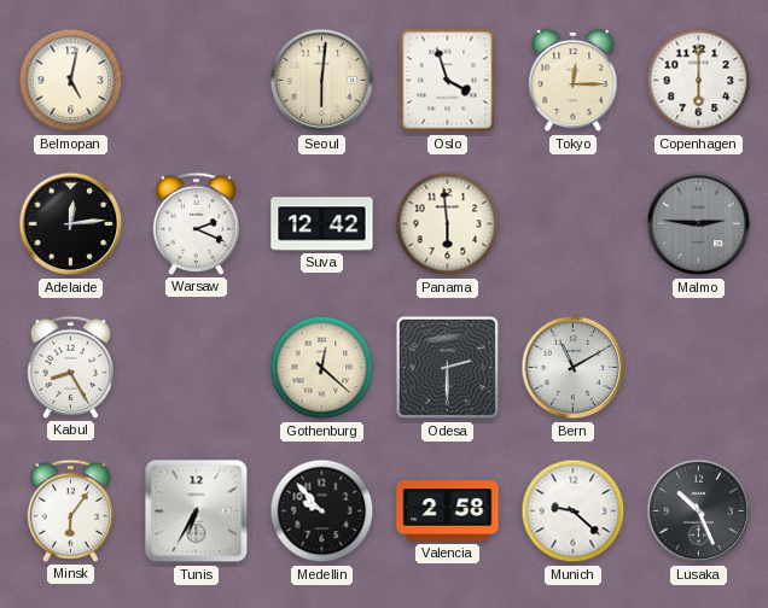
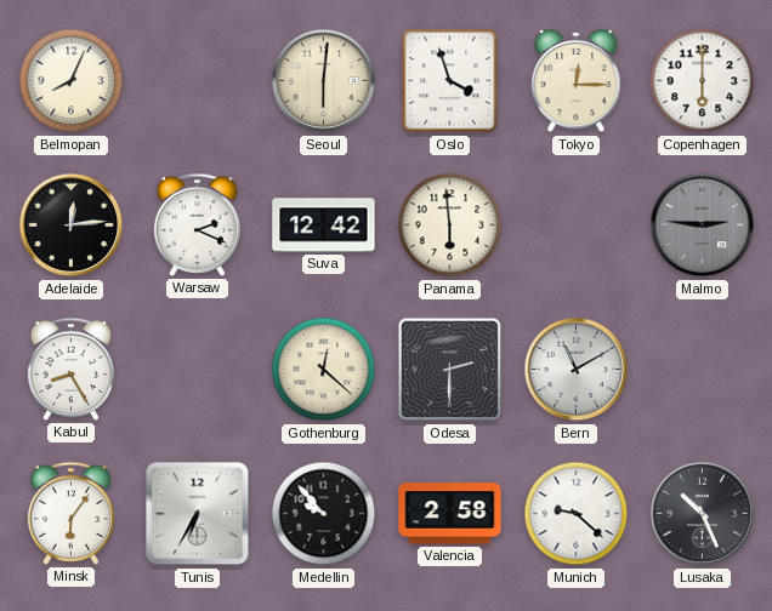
Belmopan: 5:02 -> 8:04 (72, 81)
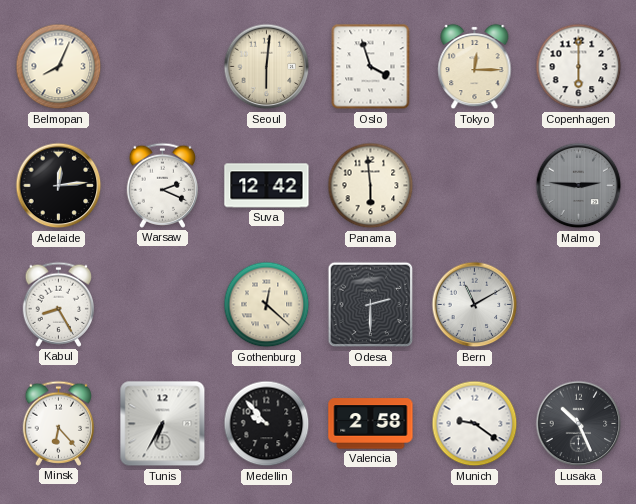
Minsk: 6:06 -> 6:23 (59, 423)
Munich: 9:22 -> 9:21 (475, 424)
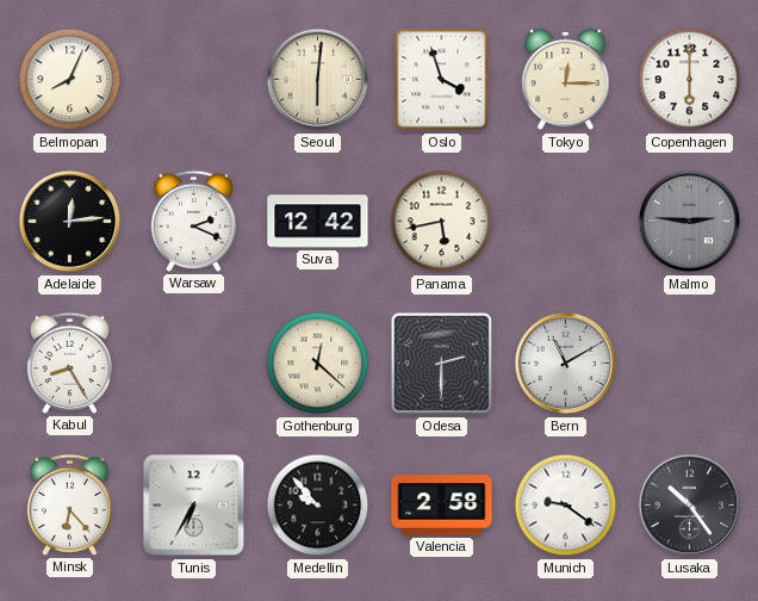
Panama: 5:59 -> 5:43 (442, 222)
Lusaka: 10:26 -> 10:24 (690, 506)
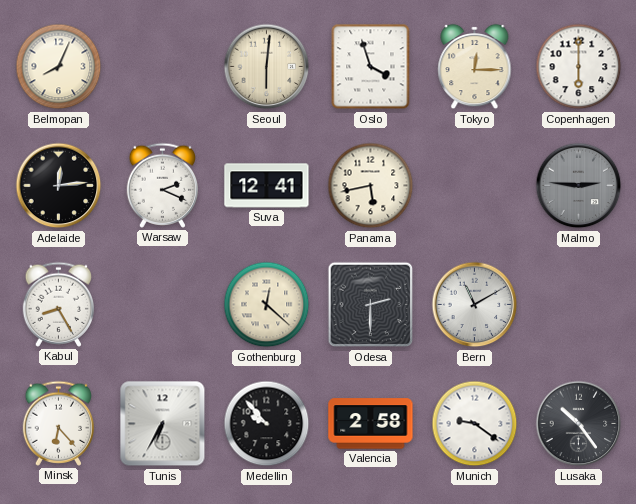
Suva: 12:42 -> 12:41 (267, 186)
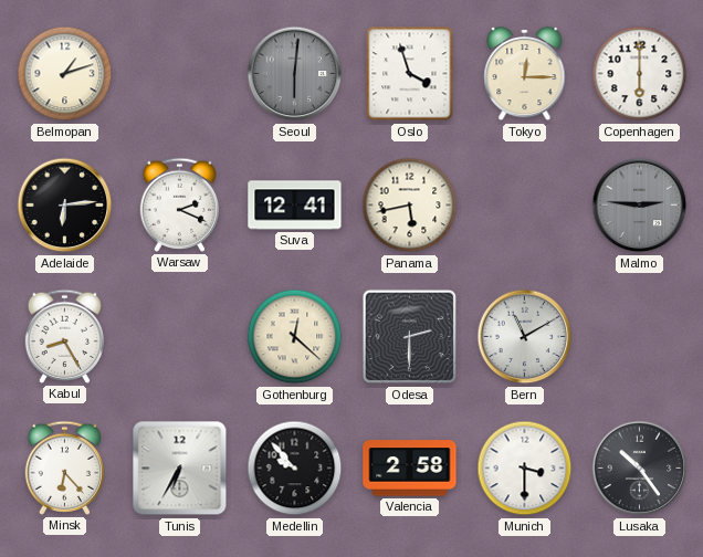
Belmopan: 8:04 -> 1:12 (65, 74)
Seoul dial: cream -> grey (295, 74)
Adelaide: 12:14 -> 6:14 (65, 206)
Munich: 9:21 -> 3:30 (525, 469)
